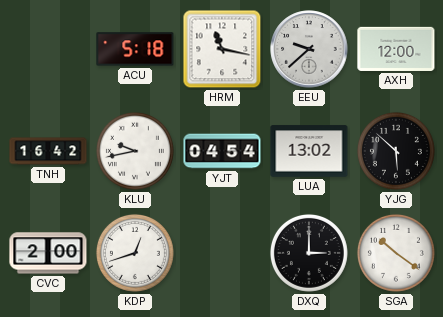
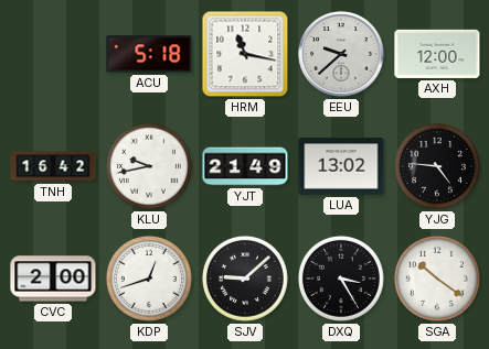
YJT: 04:54 -> 21:49 (245, 166)
YJG: 5:52 -> 4:46 (437, 166)
SJV: none -> 9:08 (245, 279)
DXQ: 3:00 -> 3:25 (341, 279)
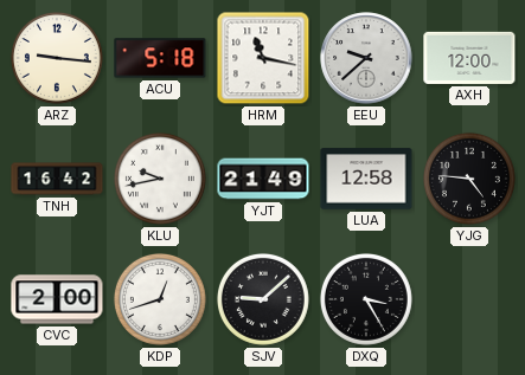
ARZ: none -> 9:16 (57, 58)
LUA: 13:02 -> 12:58 (366, 179)
SGA: 10:21 -> none (437, 279)
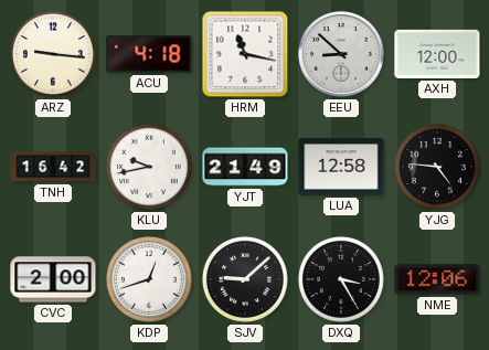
ACU: 5:18 -> 4:18 (149, 54)
EEU: 9:38 -> 8:52 (341, 54)
NME: none -> 12:06 (437, 279)
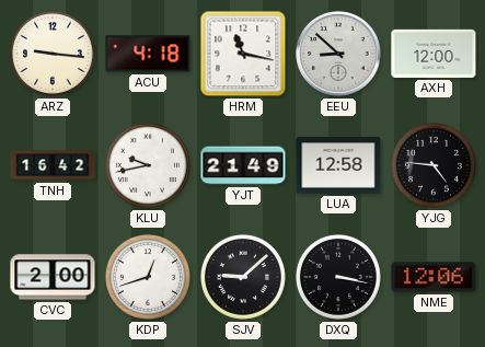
DXQ: 3:25 -> 3:17 (338, 277)
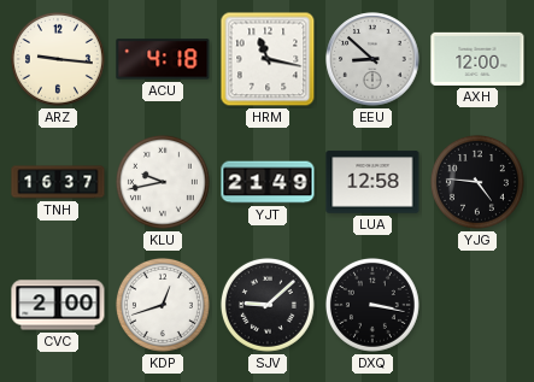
TNH: 16:42 -> 16:37 (58, 182)
NME: 12:06 -> none (434, 277)
